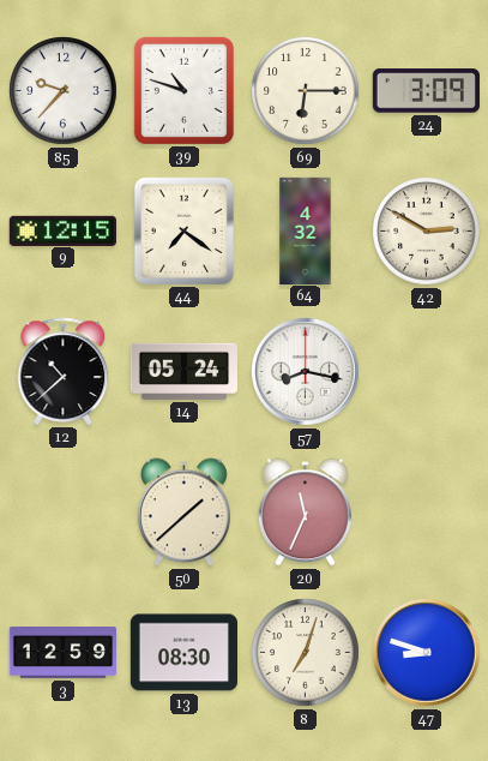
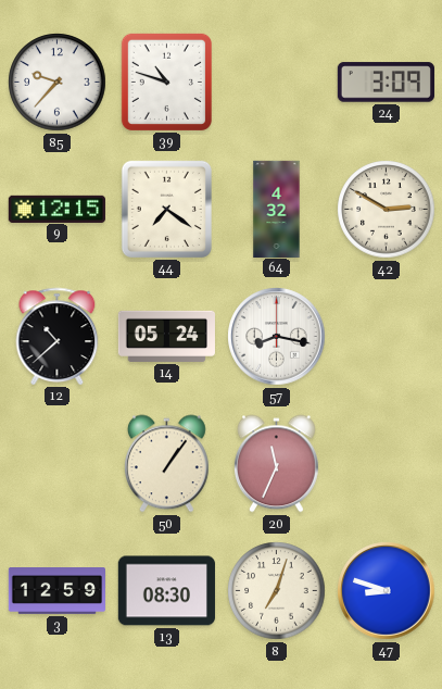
69: 6:15 -> none (306, 91)
50: 1:38 -> 1:06 (166, 464)
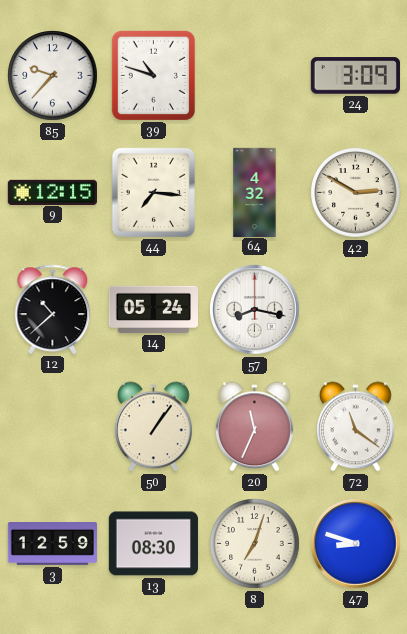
44: 7:21 -> 7:16 (153, 192)
72: none -> 11:21 (355, 427)
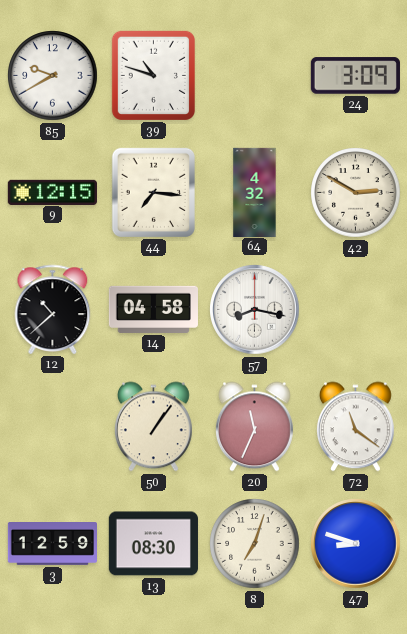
85: 9:37 -> 9:40 (53, 76)
14: 05:24 -> 04:58 (153, 309)
